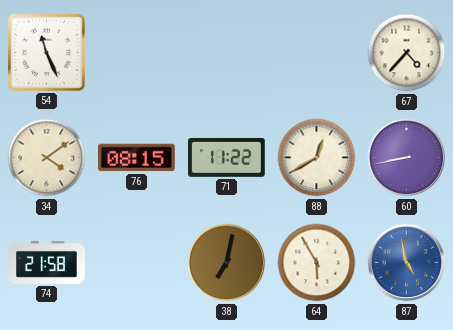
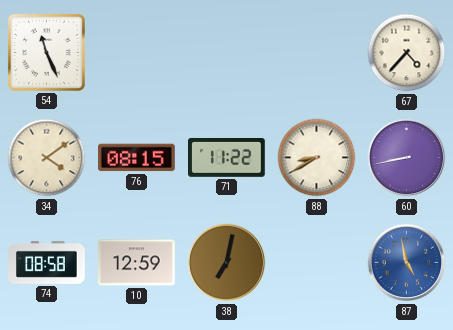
88: 12:40 -> 8:40 (317, 158)
74: 21:58 -> 08:58 (47, 262)
10: none -> 12:59 (137, 263)
64: 5:55 -> none (317, 263)
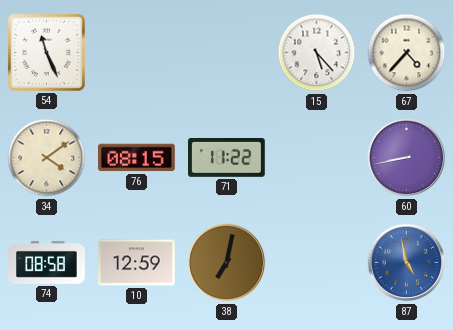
15: none -> 5:23 (317, 53)
88: 8:40 -> none (317, 158)
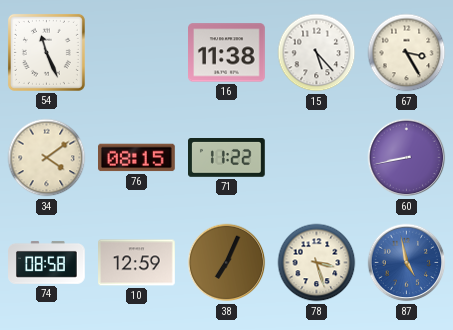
16: none -> 11:38 (227, 53)
67: 4:37 -> 3:25 (407, 53)
38: 7:02 -> 7:04 (227, 263)
78: none -> 3:27 (317, 263)
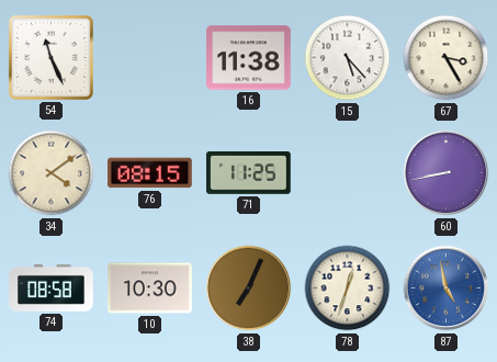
71: 11:22 -> 11:25 (249, 173)
10: 12:59 -> 10:30 (150, 289)
78: 3:27 -> 12:33 (348, 289)
